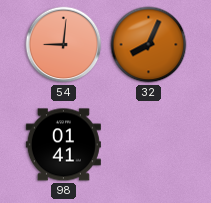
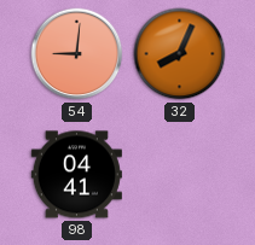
98: 01:41 -> 04:41 (76, 175)
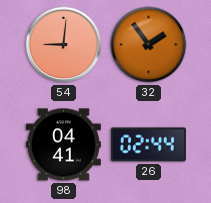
32: 8:04 -> 1:54 (149, 45)
26: none -> 02:44 (148, 145)
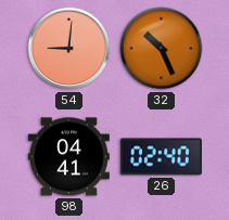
32: 1:54 -> 10:26 (162, 49)
26: 02:44 -> 02:40 (161, 157)
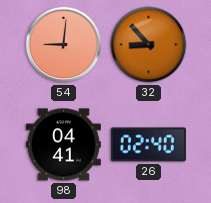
32: 10:26 -> 8:53 (149, 45)
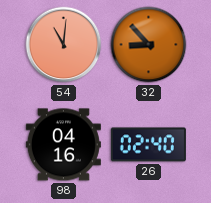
54: 9:01 -> 11:01 (64, 45)
98: 04:41 -> 04:16 (63, 145)
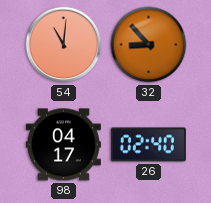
98: 04:16 -> 04:17 (63, 145)
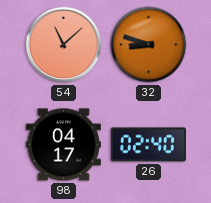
54: 11:01 -> 11:08 (64, 45)
32: 8:53 -> 8:48 (149, 45)
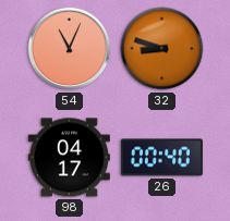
54: 11:08 -> 11:04 (70, 49)
26: 02:40 -> 00:40 (161, 158)
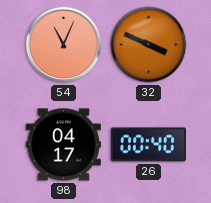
32: 8:48 -> 3:49 (149, 45)
